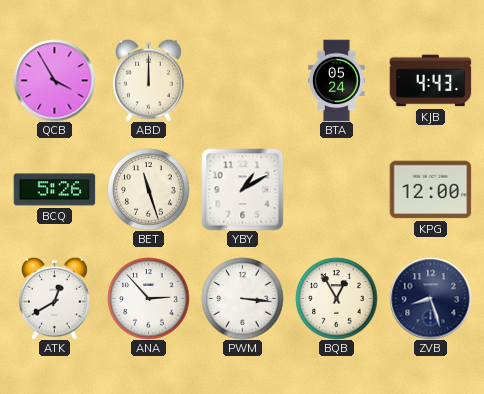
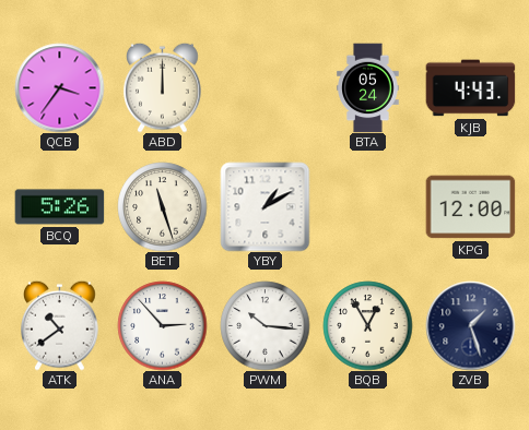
QCB: 3:55 -> 3:36 (59, 87)
ATK: 12:40 -> 10:39 (60, 325)
PWM: 3:16 -> 10:16 (264, 325)
ZVB: 8:27 -> 1:27 (470, 325)
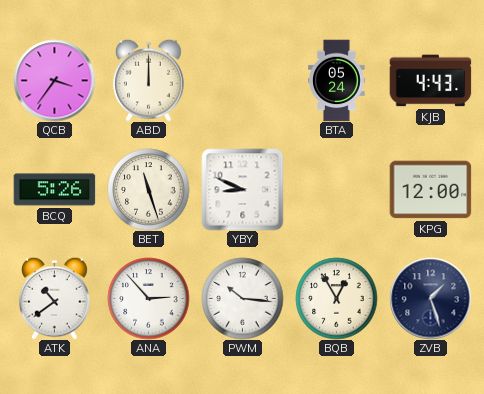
YBY: 1:10 -> 8:49 (242, 189)
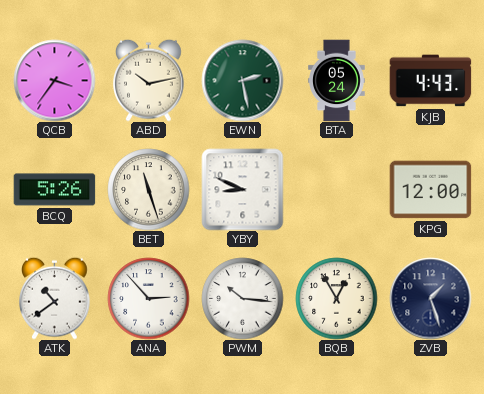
ABD: 12:00 -> 10:13 (149, 80)
EWN: none -> 2:28 (242, 80)
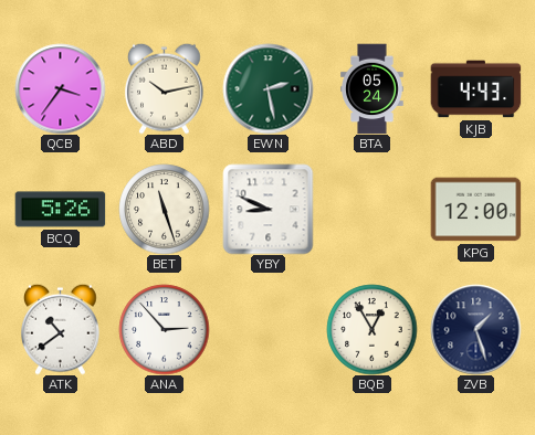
PWM: 10:16 -> none (242, 298)
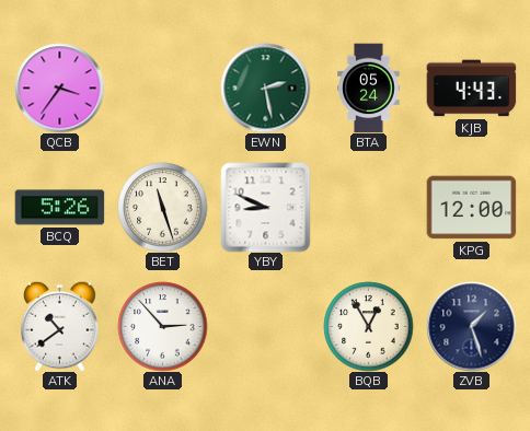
ABD: 10:13 -> none (165, 88)
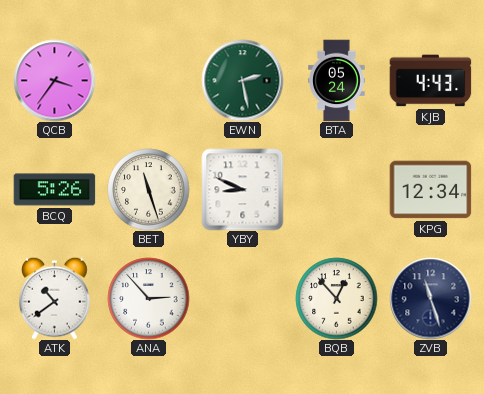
KPG: 12:00 -> 12:34 (430, 190)
BQB: 12:55 -> 12:53 (336, 298)
ZVB: 1:27 -> 11:27 (430, 298)
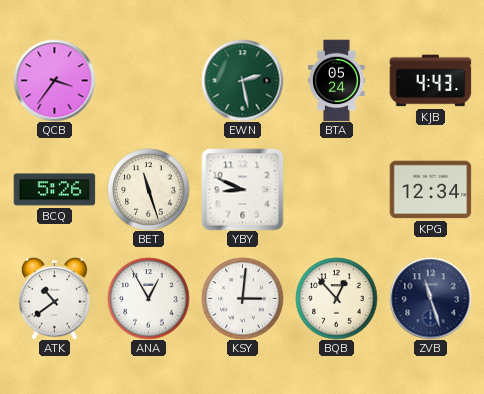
ANA: 2:53 -> 12:55 (148, 298)
KSY: none -> 3:01 (242, 298)
